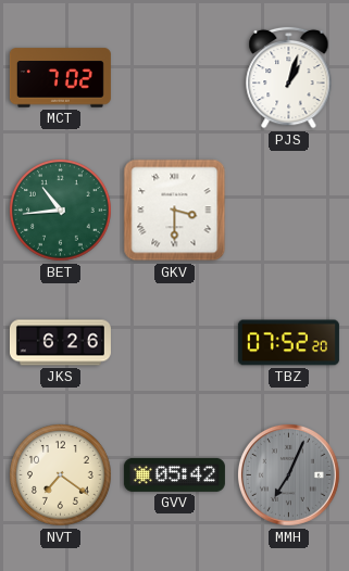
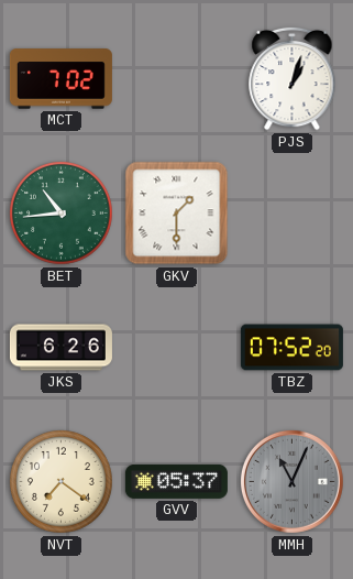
GKV: 3:30 -> 1:30 (177, 214)
GVV: 05:42 -> 05:37 (176, 481)
MMH: 7:04 -> 11:04 (291, 481)
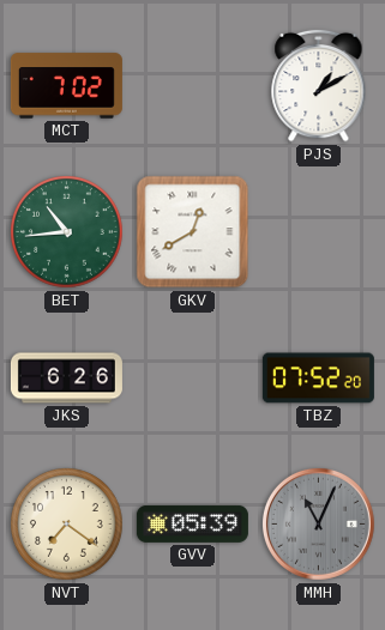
PJS: 1:03 -> 1:10 (319, 85)
GKV: 1:30 -> 12:40 (193, 232)
GVV: 05:37 -> 05:39 (192, 523)
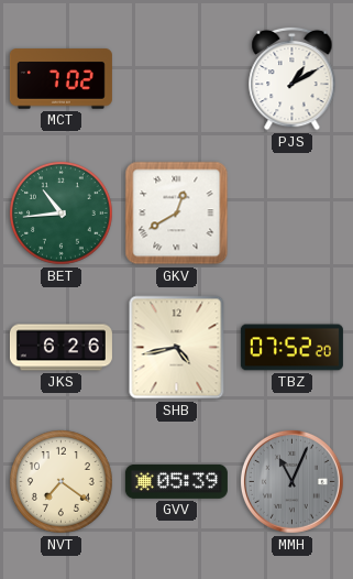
SHB: none -> 4:43 (177, 348)
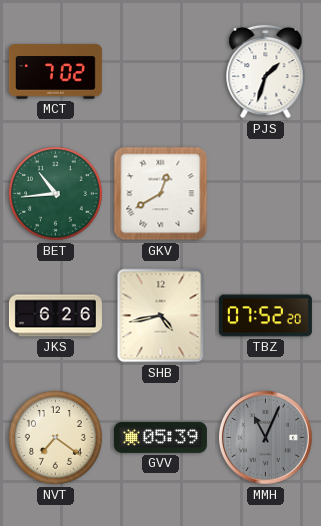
PJS: 1:10 -> 1:33 (266, 71)
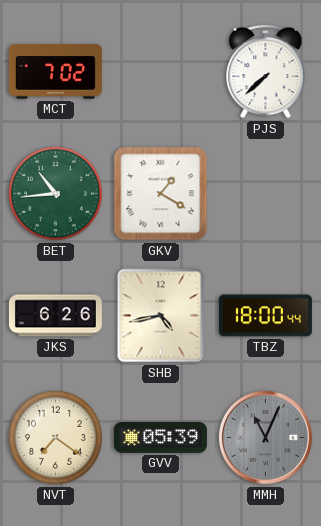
PJS: 1:33 -> 7:38 (266, 71)
GKV: 12:40 -> 1:20 (161, 194)
TBZ: 07:52 -> 18:00 (265, 316)
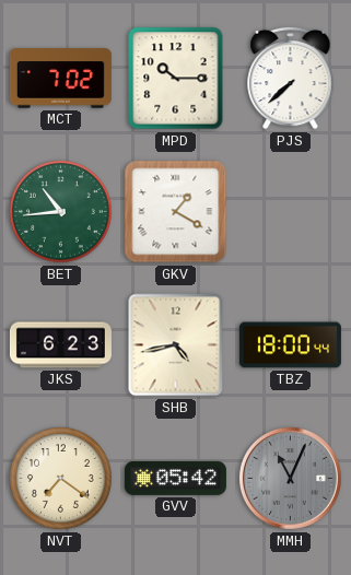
MPD: none -> 10:15 (176, 79)
JKS: 6:26 -> 6:23 (60, 345)
GVV: 05:39 -> 05:42 (175, 478)
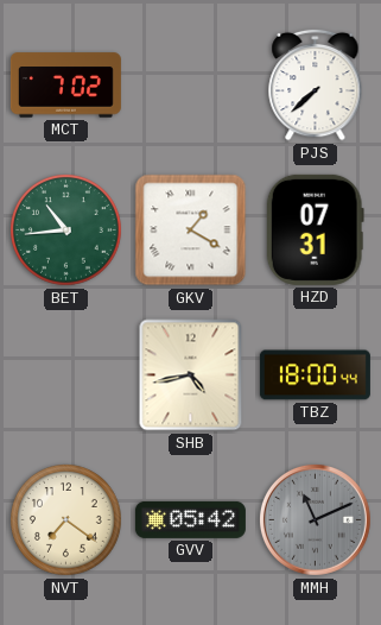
MPD: 10:15 -> none (176, 79)
HZD: none -> 07:31 (315, 229)
JKS: 6:23 -> none (60, 345)
MMH: 11:04 -> 11:11 (315, 519)
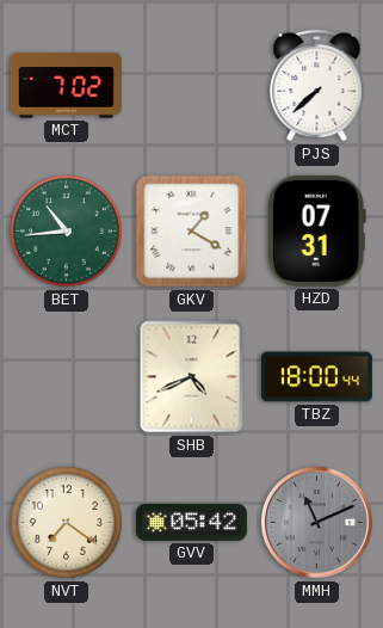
SHB: 4:43 -> 4:41 (192, 377)
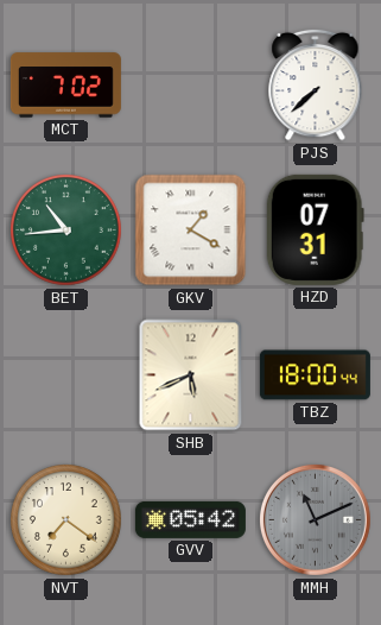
SHB: 4:41 -> 5:41 (191, 375)
